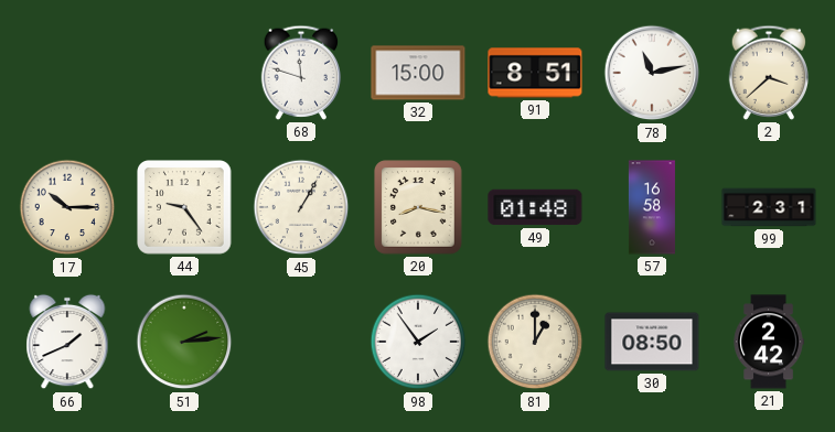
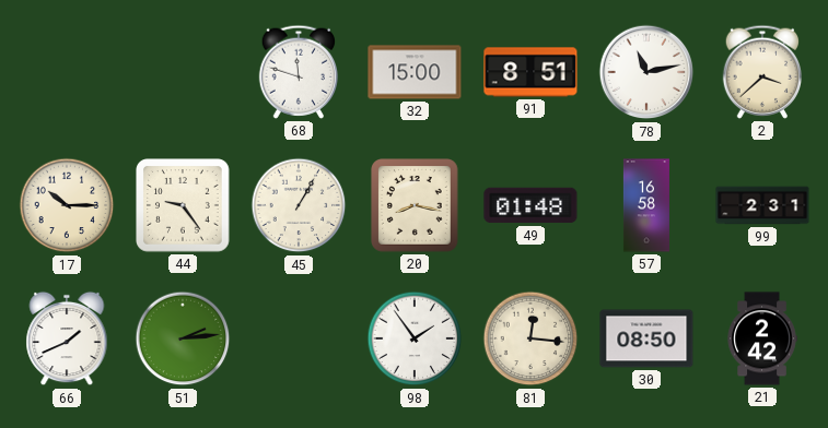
81: 1:00 -> 12:16 (530, 338)
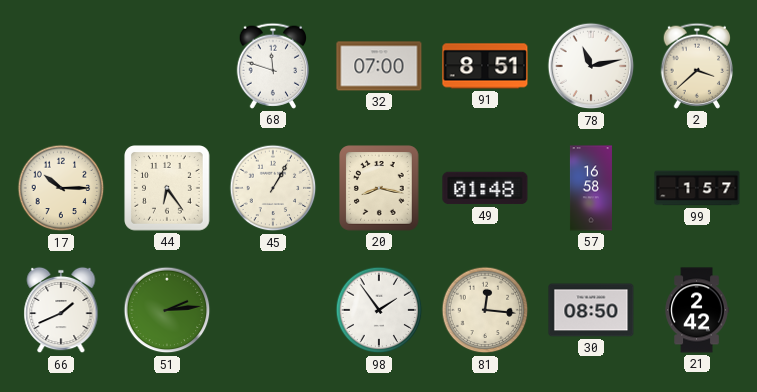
32: 15:00 -> 07:00 (379, 66)
44: 9:24 -> 6:24 (168, 189)
99: 2:31 -> 1:57 (697, 188)
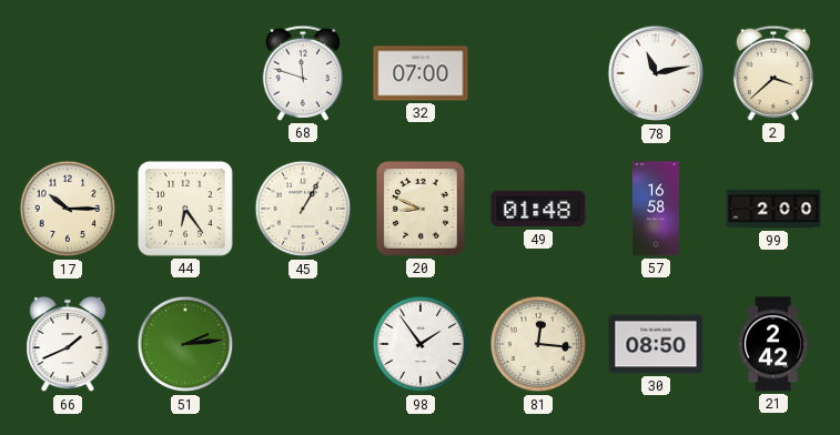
91: 8:51 -> none (485, 66)
20: 8:17 -> 8:49 (422, 209)
99: 1:57 -> 2:00 (773, 209)
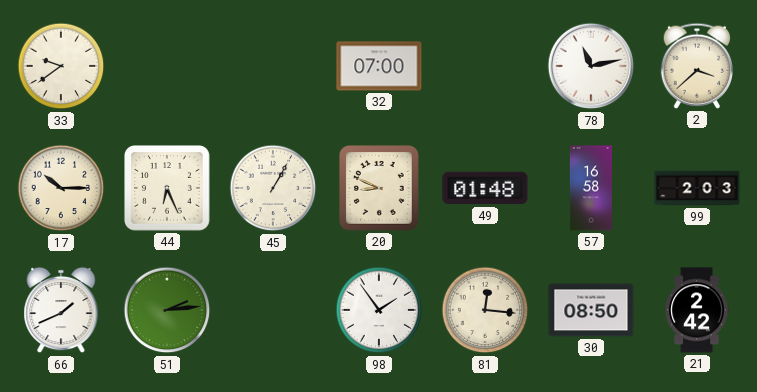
33: none -> 9:39 (61, 66)
68: 11:48 -> none (302, 73)
44: 6:24 -> 6:26 (168, 189)
99: 2:00 -> 2:03 (697, 188)
